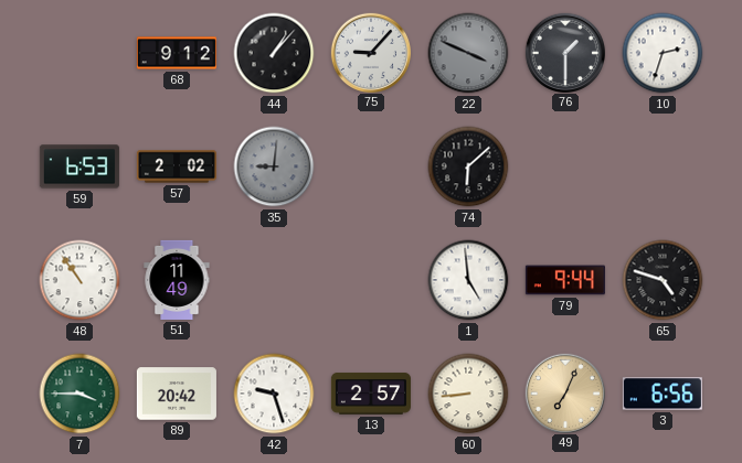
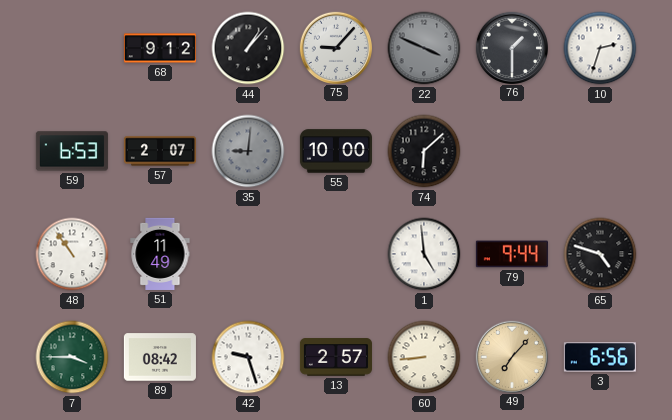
57: 2:02 -> 2:07 (160, 151)
55: none -> 10:00 (336, 151)
89: 20:42 -> 08:42 (160, 357)
49: 7:04 -> 7:07 (511, 356)
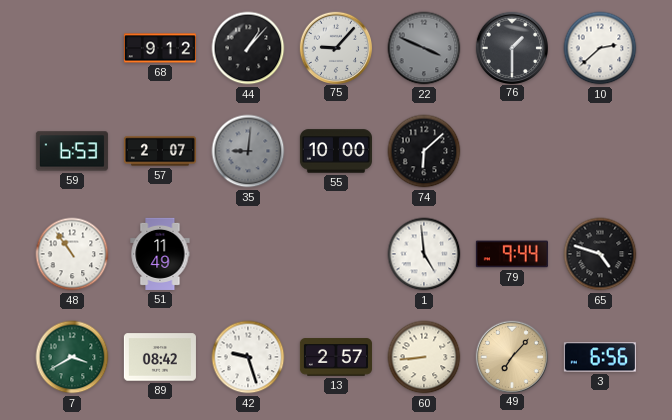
10: 2:33 -> 2:38 (600, 48)
7: 3:45 -> 3:40 (72, 357)
